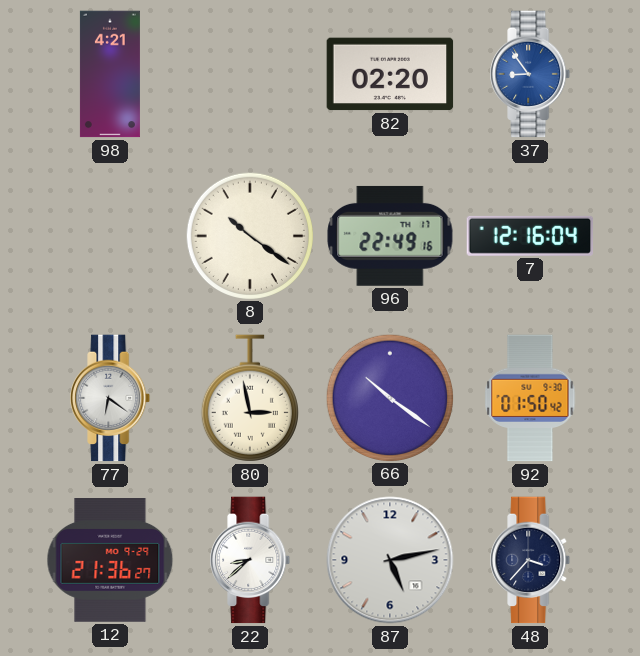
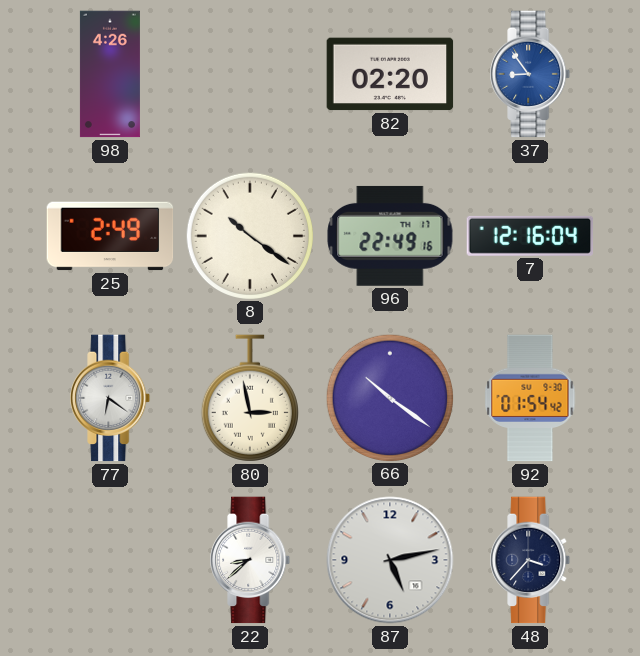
98: 4:21 -> 4:26 (110, 74)
25: none -> 2:49 (110, 236)
92: 01:50 -> 01:54 (530, 398)
12: 21:36 -> none (110, 561)
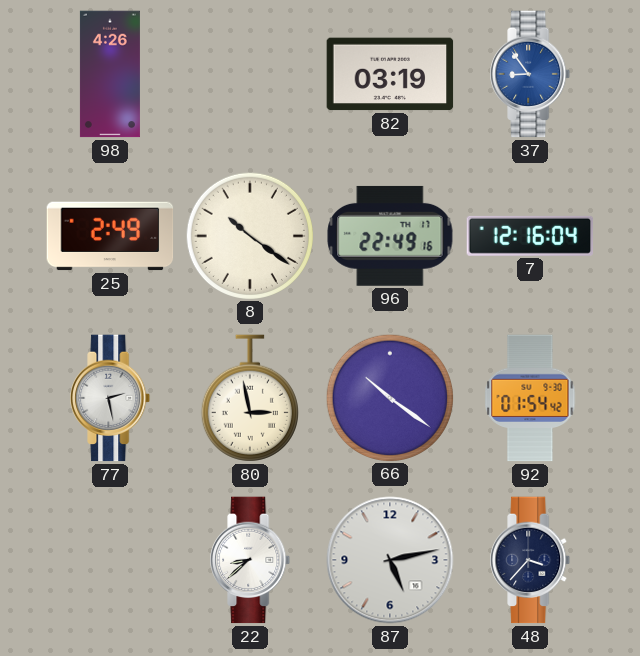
82: 02:20 -> 03:19 (390, 74)
77: 6:21 -> 2:28 (111, 398)
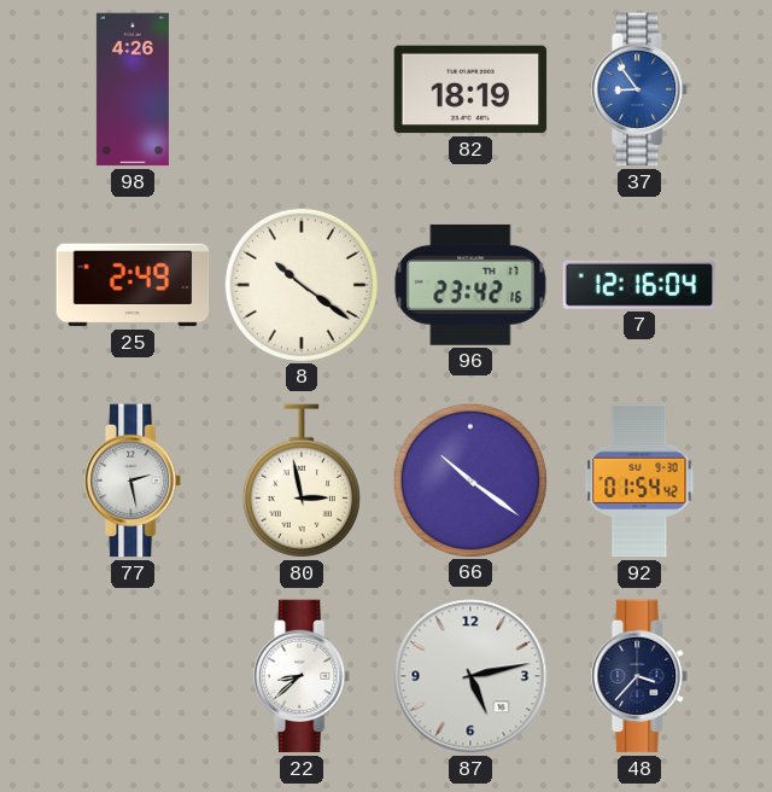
82: 03:19 -> 18:19 (470, 89)
96: 22:49 -> 23:42 (470, 285)
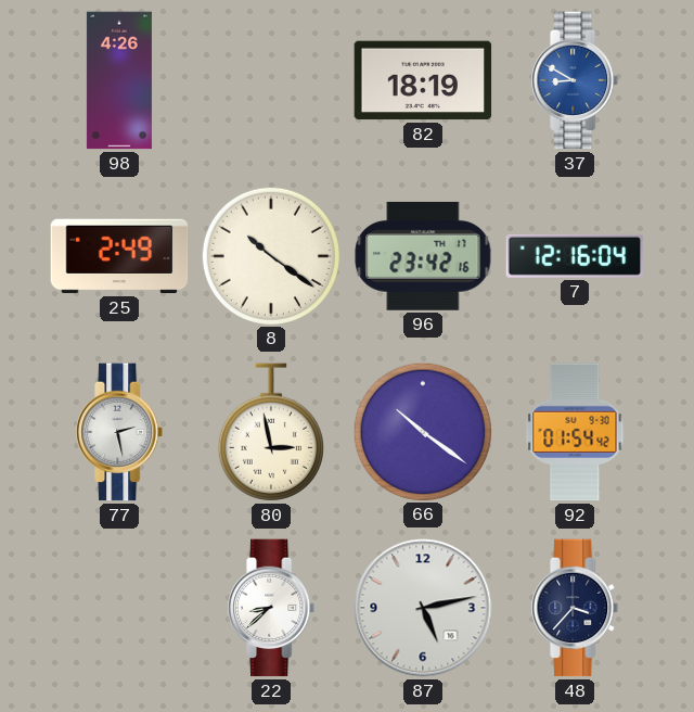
37: 8:54 -> 8:50 (576, 80)
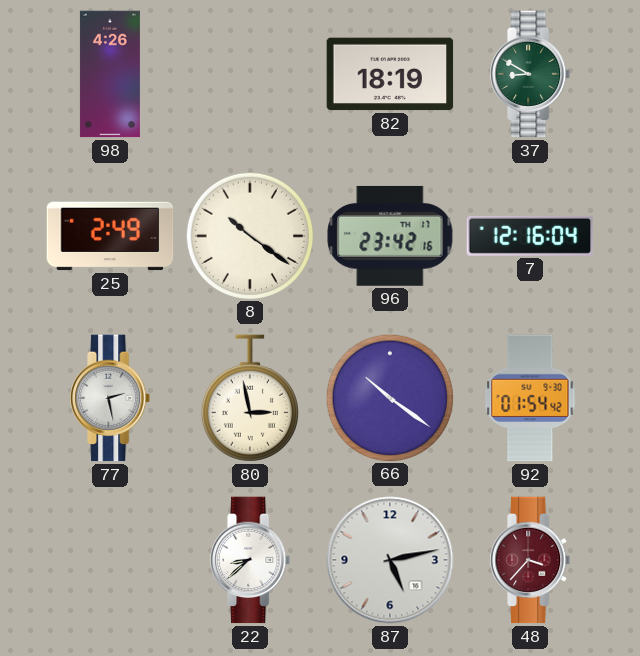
37 dial: blue -> green (531, 74)
48 dial: navy -> burgundy (531, 560)
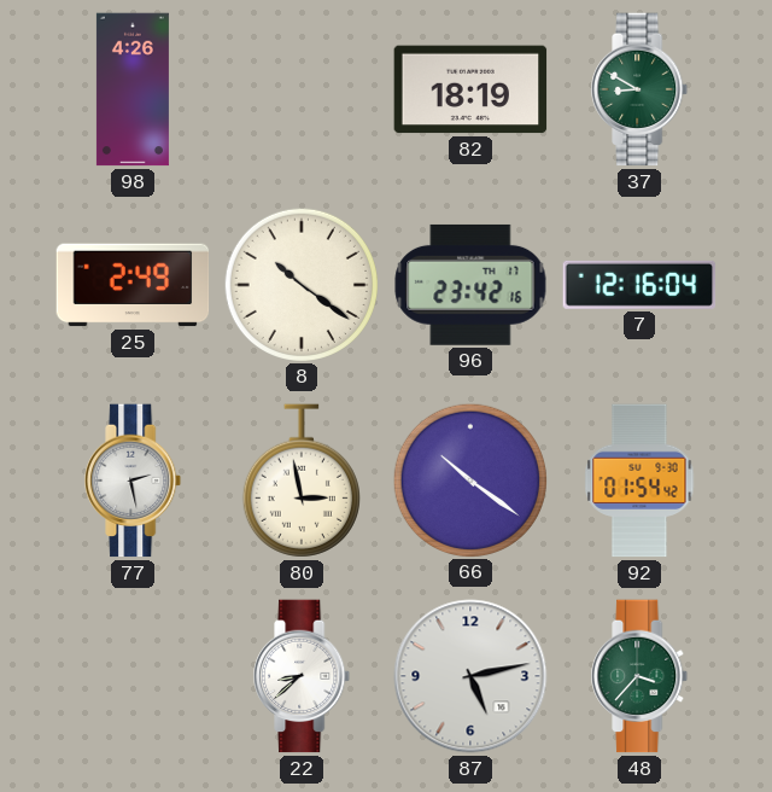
48 dial: burgundy -> green (641, 676)
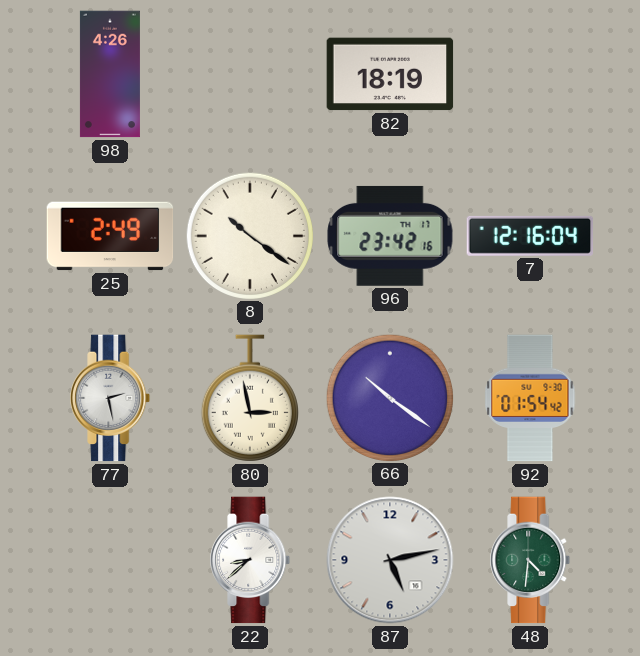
37: 8:50 -> none (641, 89)
48: 3:37 -> 4:31 (531, 560)
